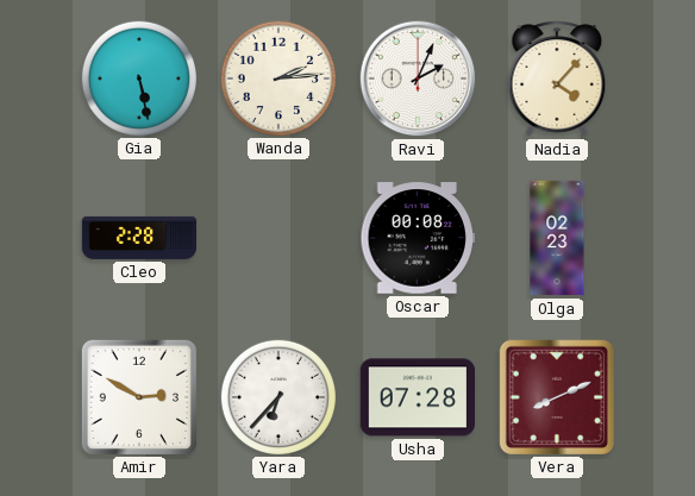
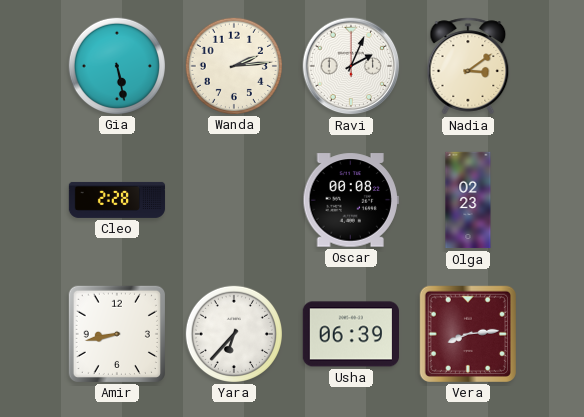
Nadia: 4:07 -> 3:09 (468, 66)
Amir: 2:50 -> 8:43 (117, 334)
Usha: 07:28 -> 06:39 (350, 334)
Vera: 8:11 -> 8:14 (468, 334)
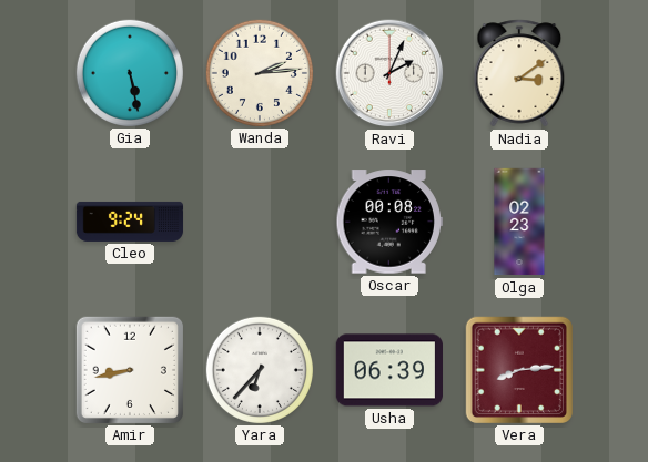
Cleo: 2:28 -> 9:24 (130, 222)
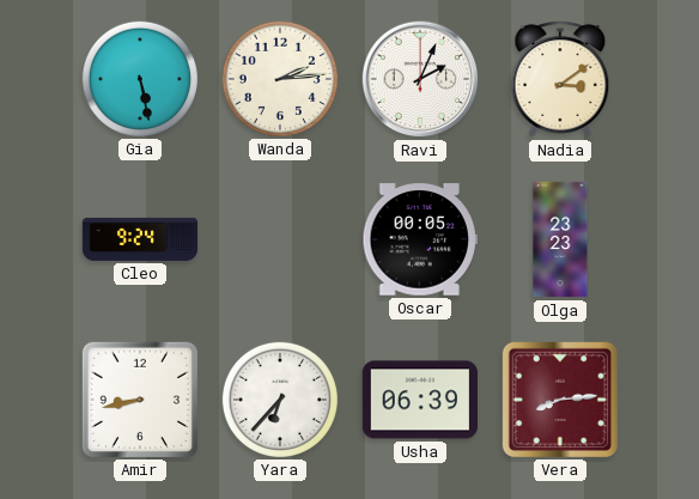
Oscar: 00:08 -> 00:05 (420, 239)
Olga: 02:23 -> 23:23 (560, 239)
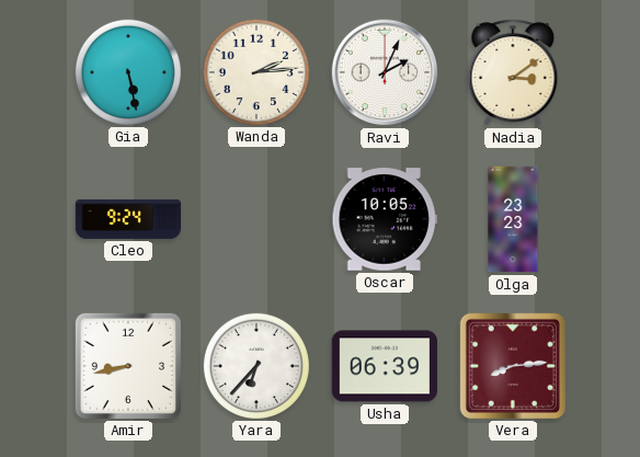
Oscar: 00:05 -> 10:05 (385, 219)
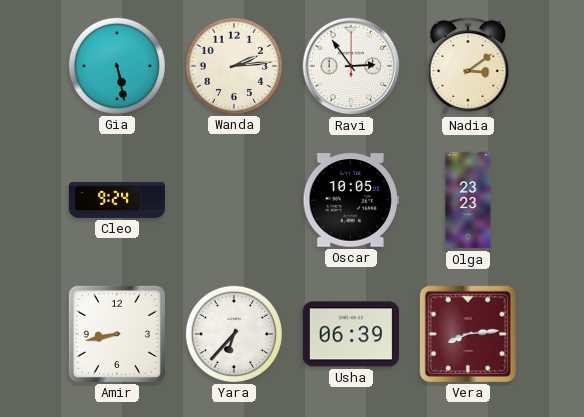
Ravi: 2:04 -> 2:54 (351, 66)
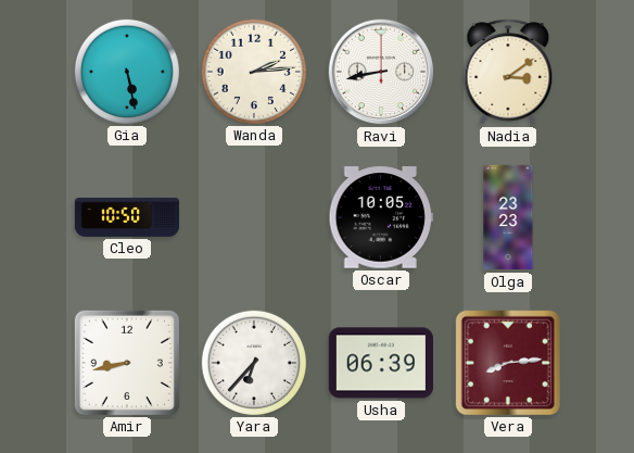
Ravi: 2:54 -> 8:43 (381, 72)
Cleo: 9:24 -> 10:50 (127, 217)
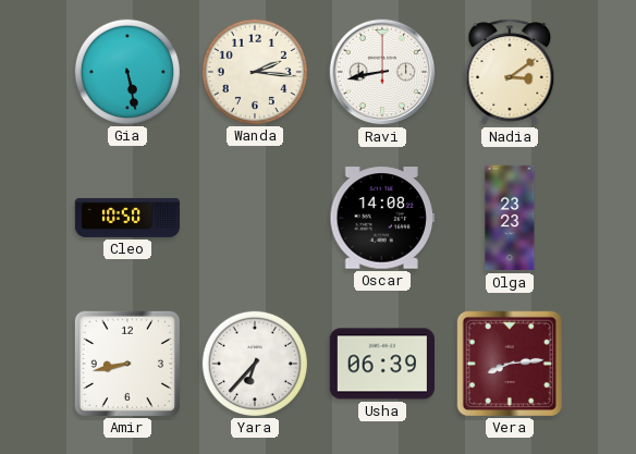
Wanda: 2:14 -> 2:16 (254, 71)
Oscar: 10:05 -> 14:08 (382, 218)
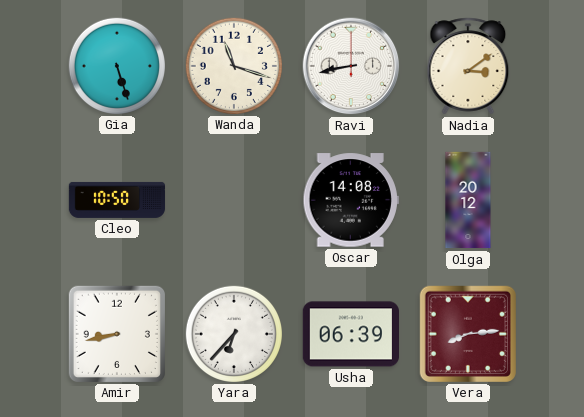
Gia: 5:28 -> 5:27 (116, 65)
Wanda: 2:16 -> 11:18 (233, 65)
Olga: 23:23 -> 20:12 (468, 200)
